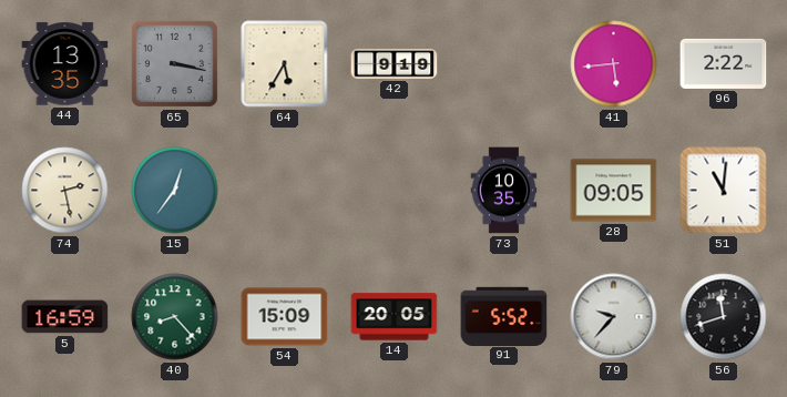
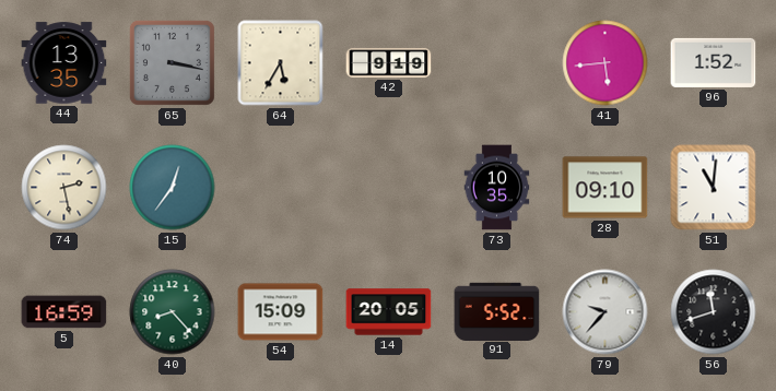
96: 2:22 -> 1:52 (714, 62)
28: 09:05 -> 09:10 (605, 188)
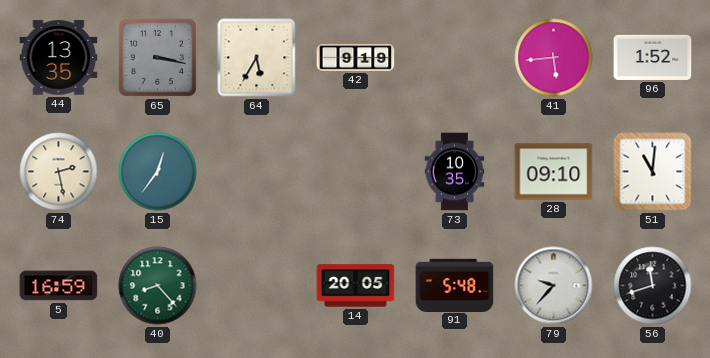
54: 15:09 -> none (281, 312)
91: 5:52 -> 5:48 (455, 285)
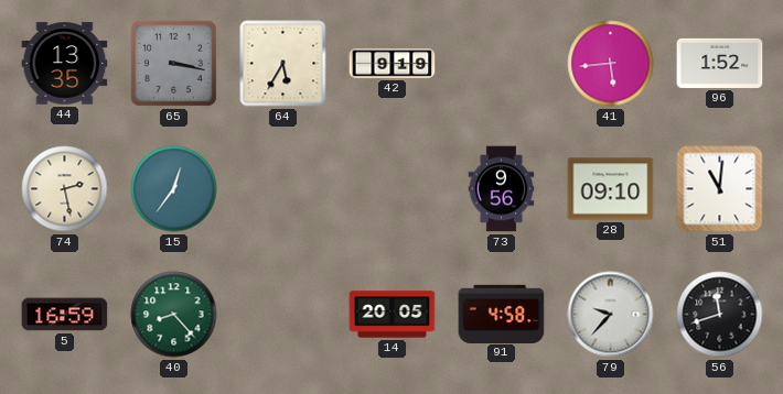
73: 10:35 -> 9:56 (502, 189)
91: 5:48 -> 4:58 (502, 314)
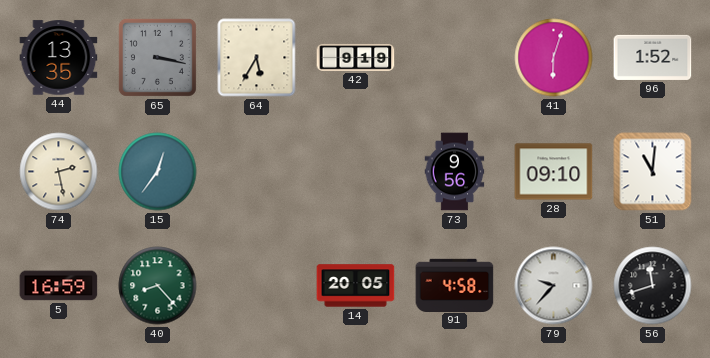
41: 5:44 -> 6:03 (554, 58)
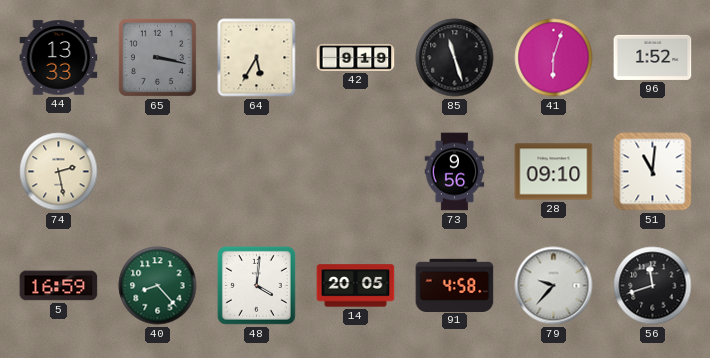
44: 13:35 -> 13:33 (59, 58)
85: none -> 11:27 (455, 58)
15: 12:36 -> none (158, 172)
48: none -> 4:01 (256, 285)
